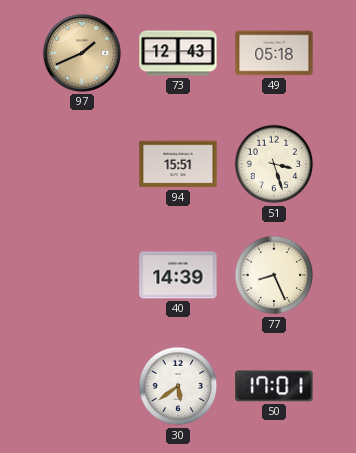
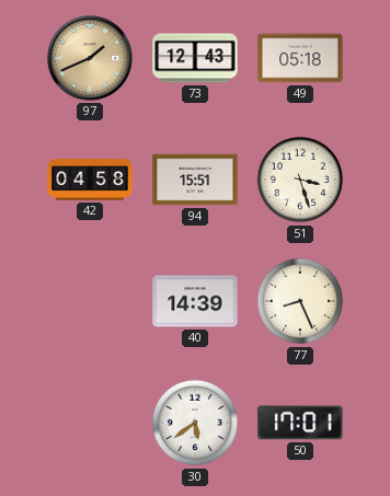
42: none -> 04:58 (90, 180)
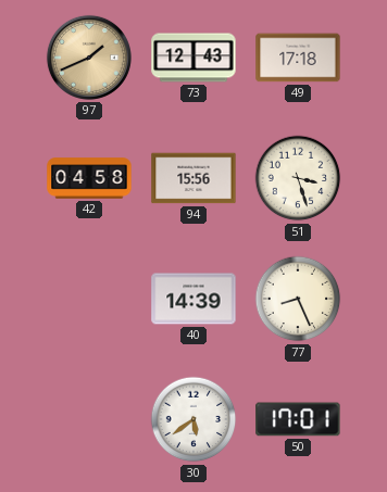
49: 05:18 -> 17:18 (298, 58)
94: 15:51 -> 15:56 (193, 178)
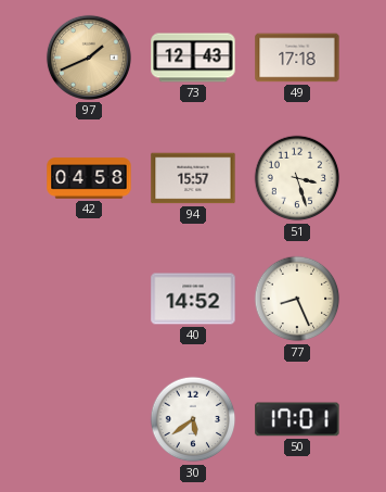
94: 15:56 -> 15:57 (193, 178)
40: 14:39 -> 14:52 (193, 299)
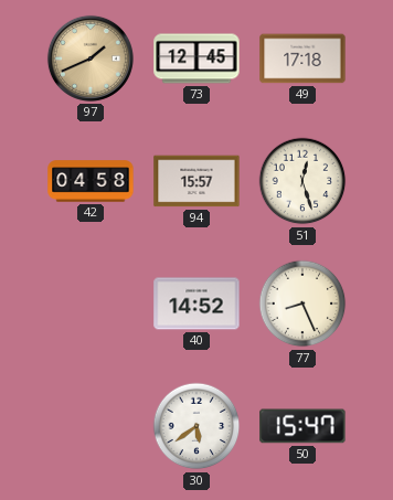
73: 12:43 -> 12:45 (197, 58)
51: 3:27 -> 12:27 (302, 181)
50: 17:01 -> 15:47 (302, 426)
